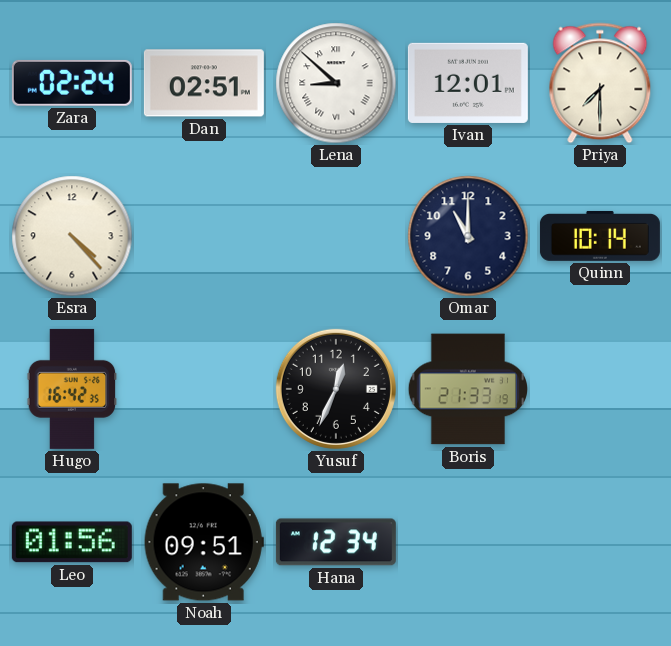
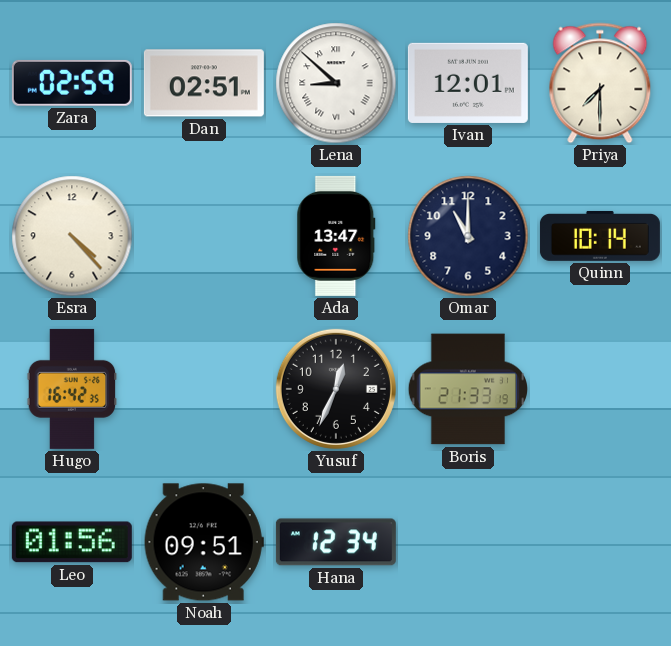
Zara: 02:24 -> 02:59 (72, 83)
Ada: none -> 13:47 (336, 236)
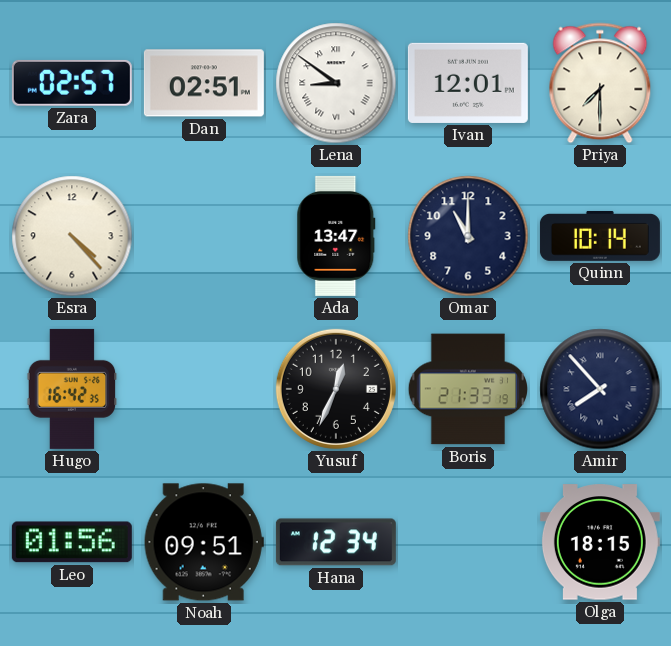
Zara: 02:59 -> 02:57 (72, 83)
Lena: 8:52 -> 8:51 (336, 83)
Amir: none -> 7:53 (600, 389)
Olga: none -> 18:15 (600, 542)
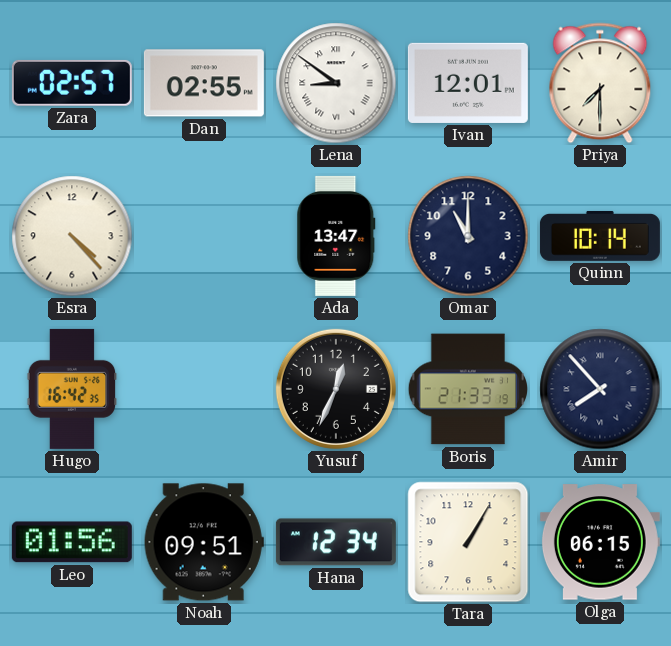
Dan: 02:51 -> 02:55 (204, 83)
Tara: none -> 1:05 (468, 542)
Olga: 18:15 -> 06:15 (600, 542)
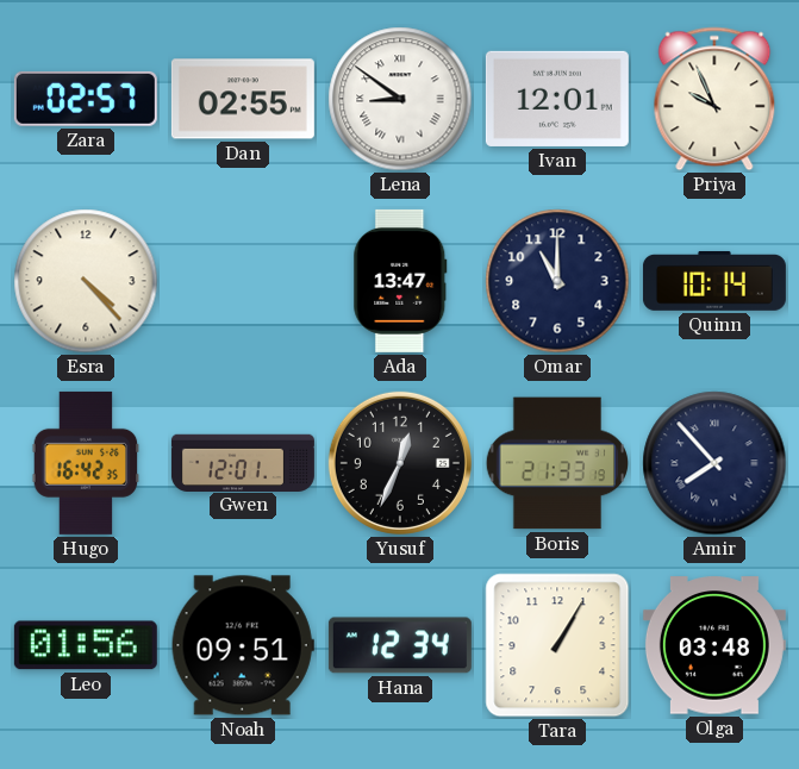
Priya: 7:30 -> 9:56 (714, 99)
Gwen: none -> 12:01 (243, 462)
Olga: 06:15 -> 03:48 (714, 645)
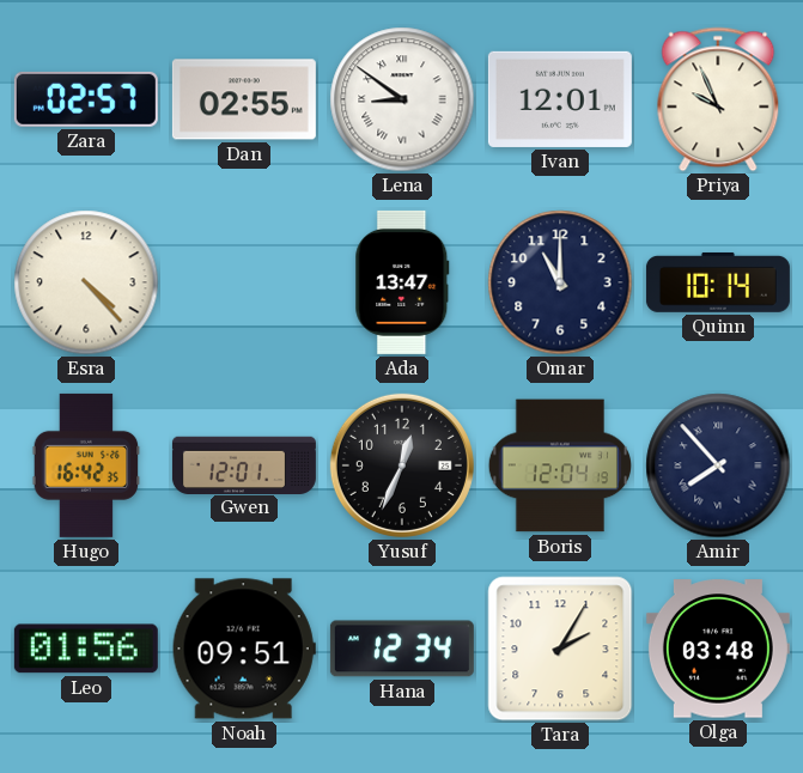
Boris: 21:33 -> 12:04 (559, 465)
Tara: 1:05 -> 2:05 (560, 649)
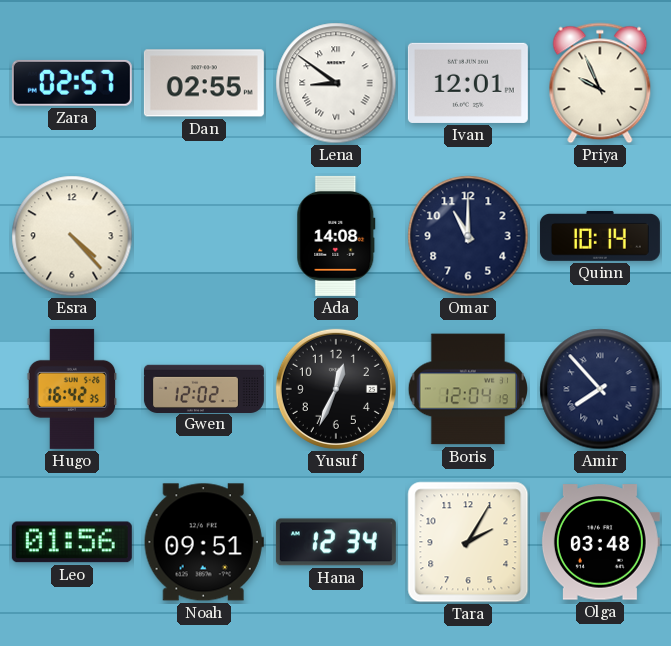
Ada: 13:47 -> 14:08 (336, 236)
Gwen: 12:01 -> 12:02 (204, 388)
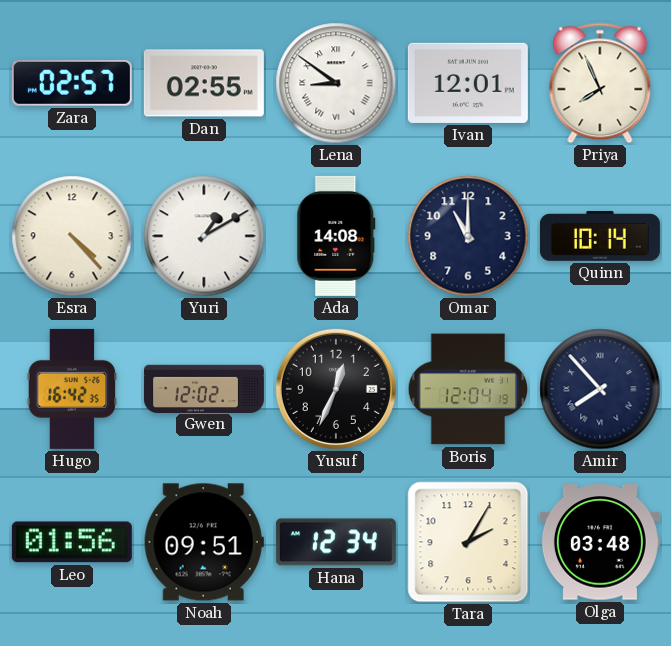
Priya: 9:56 -> 7:56 (600, 83)
Yuri: none -> 1:10 (204, 236)
